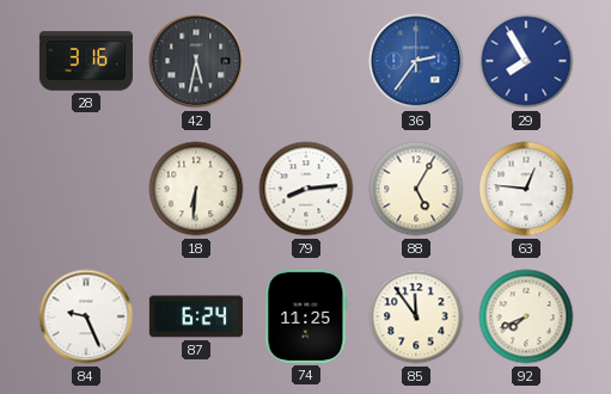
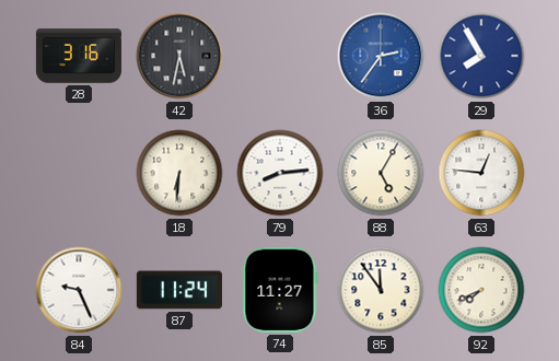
87: 6:24 -> 11:24 (179, 290)
74: 11:25 -> 11:27 (280, 290)
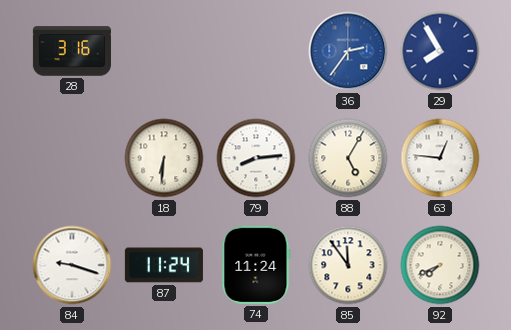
42: 5:32 -> none (179, 56)
84: 9:26 -> 9:18 (72, 265)
74: 11:27 -> 11:24 (256, 265)
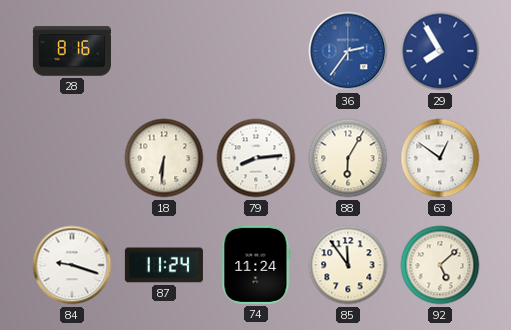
28: 3:16 -> 8:16 (72, 51)
88: 5:05 -> 6:05 (348, 158)
63: 12:46 -> 12:51 (440, 158)
92: 7:41 -> 5:08 (440, 265)
